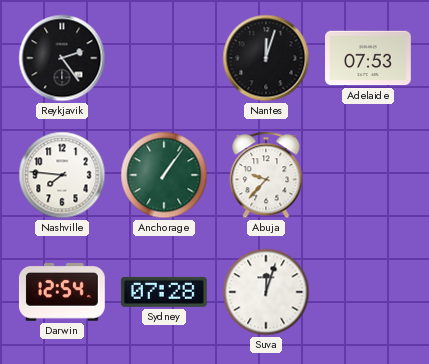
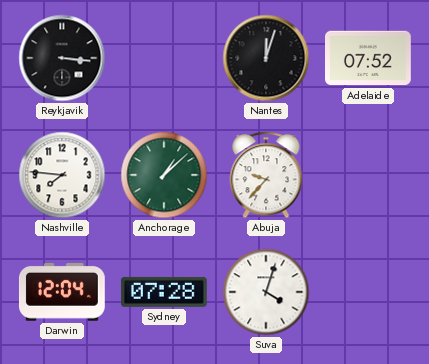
Reykjavik: 2:24 -> 3:16 (62, 58)
Adelaide: 07:53 -> 07:52 (369, 58)
Anchorage: 1:06 -> 1:08 (164, 175)
Darwin: 12:54 -> 12:04 (62, 293)
Suva: 12:03 -> 4:03 (266, 292)
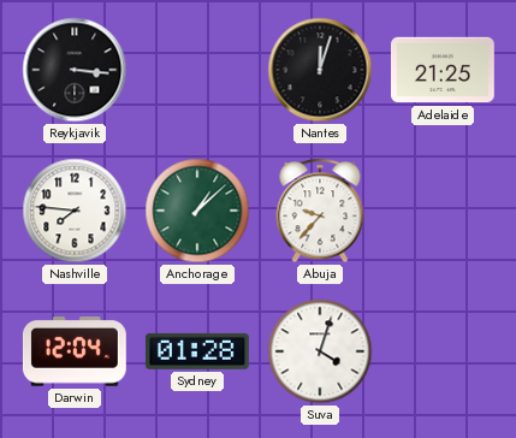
Adelaide: 07:52 -> 21:25 (444, 70)
Sydney: 07:28 -> 01:28 (197, 351)
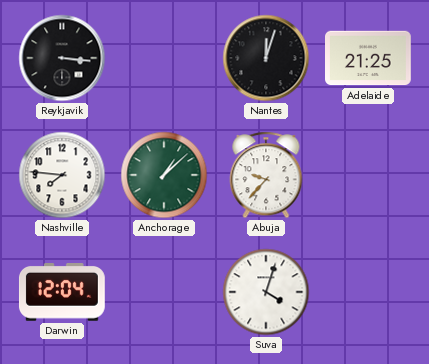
Sydney: 01:28 -> none (197, 351)
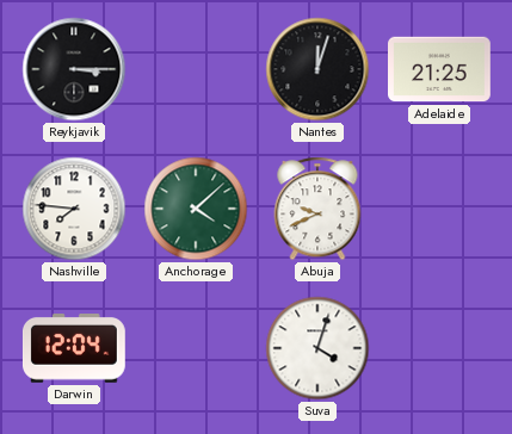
Reykjavik: 3:16 -> 3:15 (74, 69)
Anchorage: 1:08 -> 4:08 (196, 209)
Abuja: 9:37 -> 9:41 (317, 209)
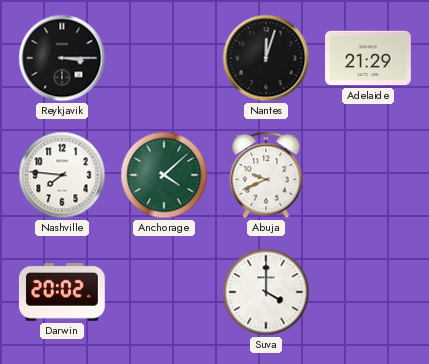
Adelaide: 21:25 -> 21:29 (369, 58)
Darwin: 12:04 -> 20:02 (62, 293)
Suva: 4:03 -> 4:00 (266, 292)
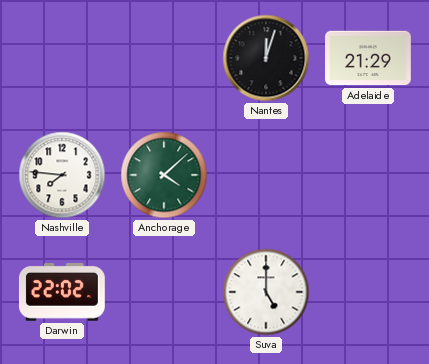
Reykjavik: 3:15 -> none (62, 58)
Abuja: 9:41 -> none (266, 175)
Darwin: 20:02 -> 22:02 (62, 293)
Suva: 4:00 -> 5:00 (266, 292)
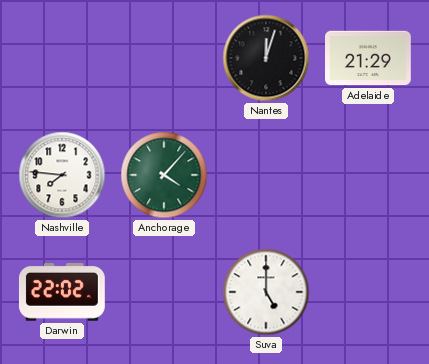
Anchorage: 4:08 -> 4:07 (164, 175)
